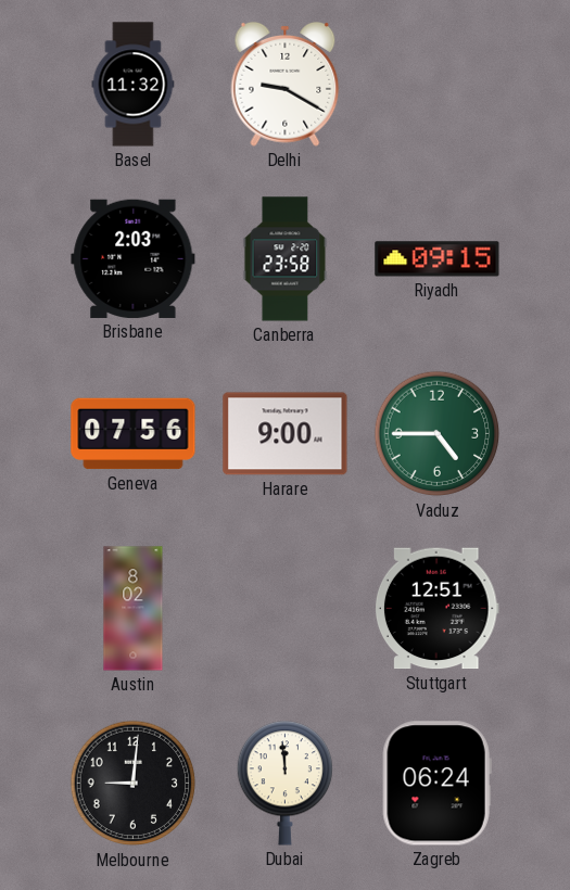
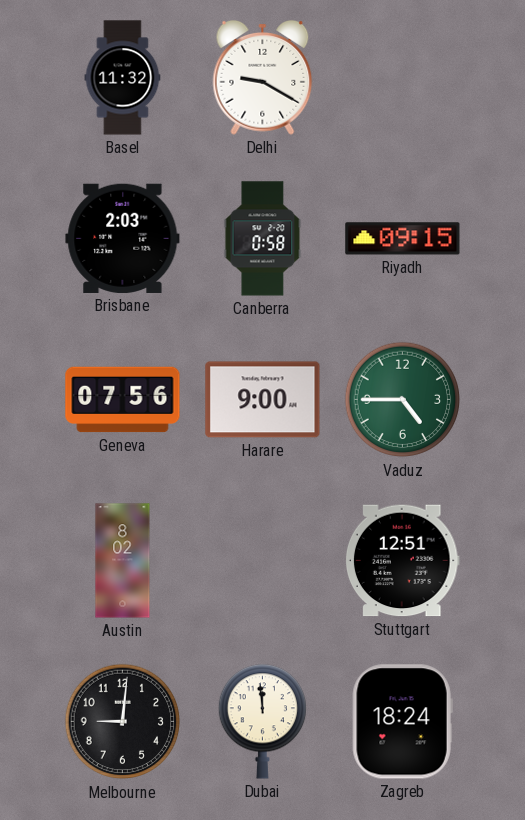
Canberra: 23:58 -> 0:58 (263, 239)
Zagreb: 06:24 -> 18:24 (402, 722)
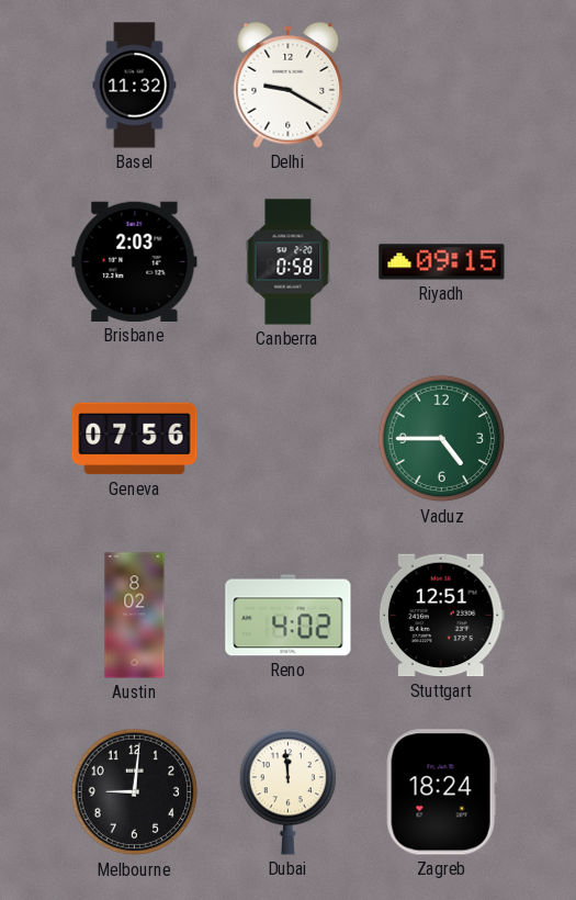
Harare: 9:00 -> none (263, 400)
Reno: none -> 4:02 (289, 616)
